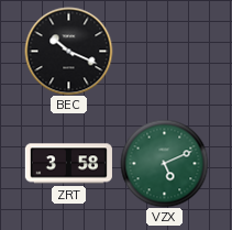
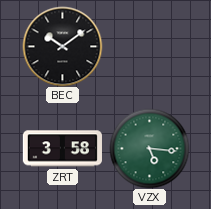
BEC: 10:19 -> 10:09 (62, 46)
VZX: 5:11 -> 5:16 (149, 148)
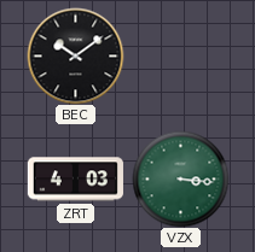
ZRT: 3:58 -> 4:03 (75, 180)
VZX: 5:16 -> 3:16 (180, 178)
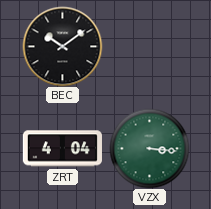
ZRT: 4:03 -> 4:04 (62, 149)
